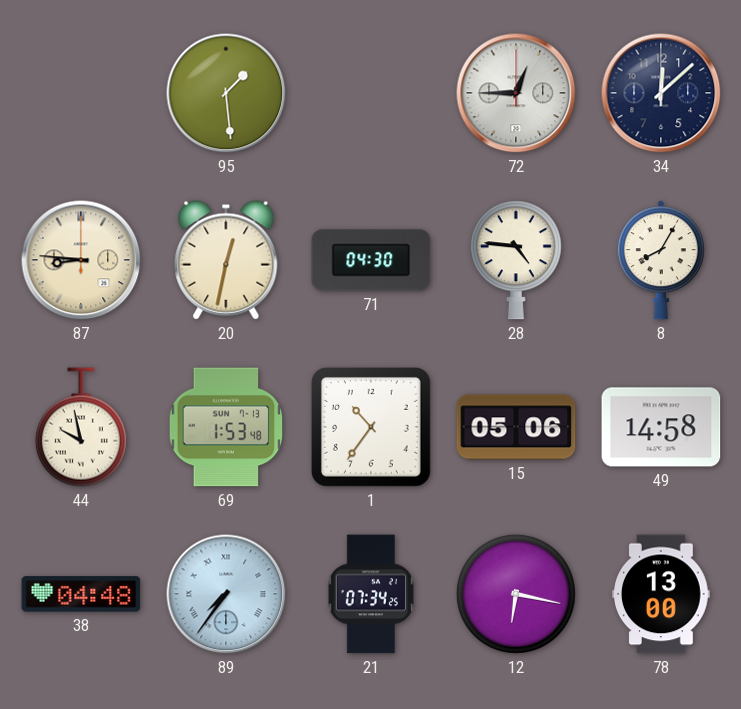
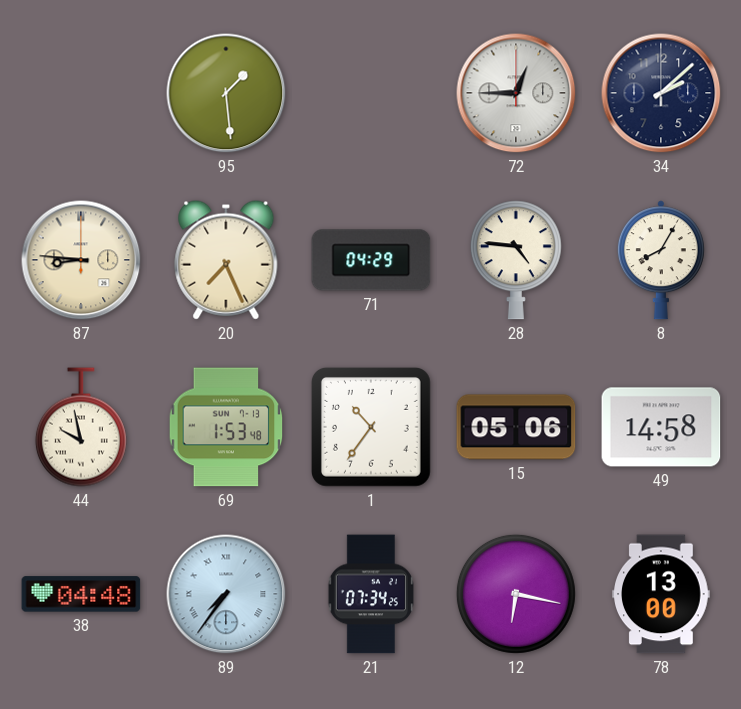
34: 12:08 -> 2:08 (661, 93)
20: 12:32 -> 7:26 (226, 260)
71: 04:30 -> 04:29 (371, 260)
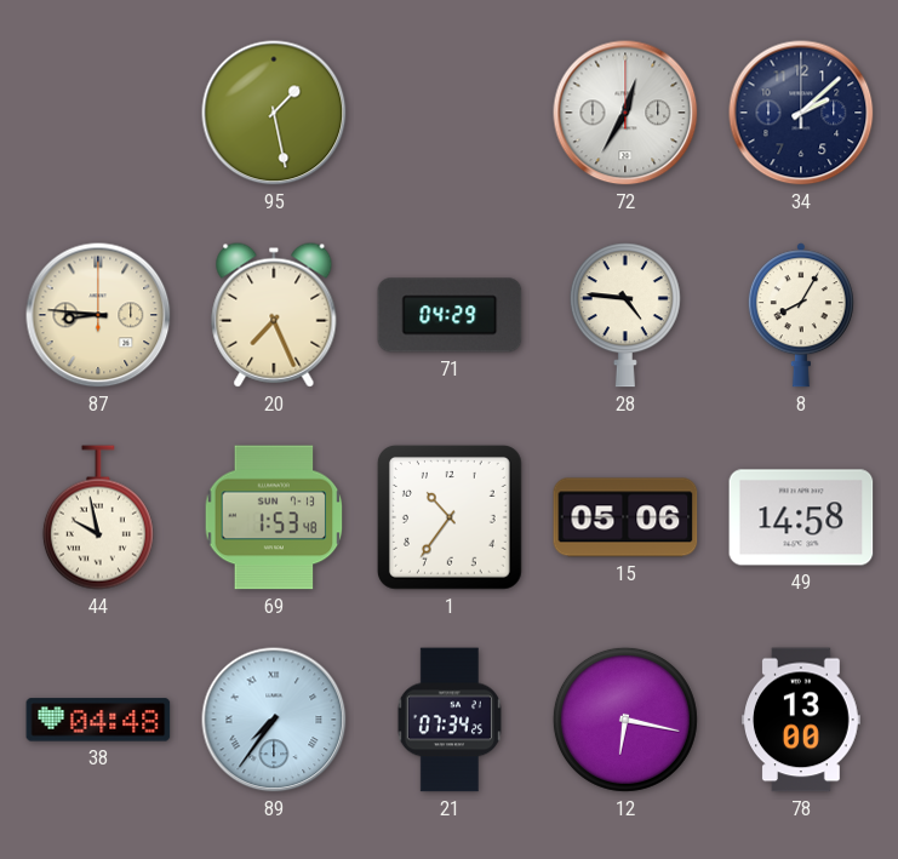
95: 1:29 -> 1:28 (274, 113)
72: 12:45 -> 12:35 (625, 113)
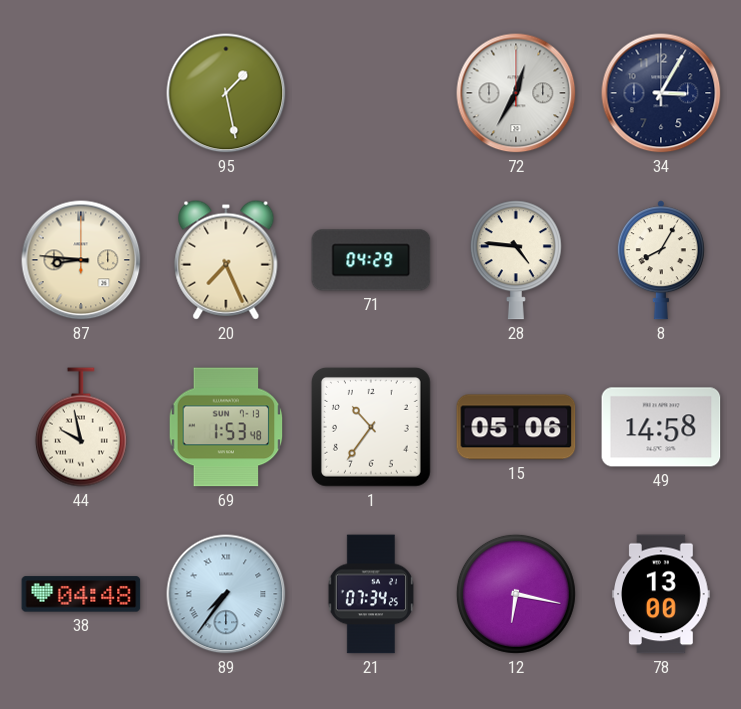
34: 2:08 -> 3:05 (661, 93)
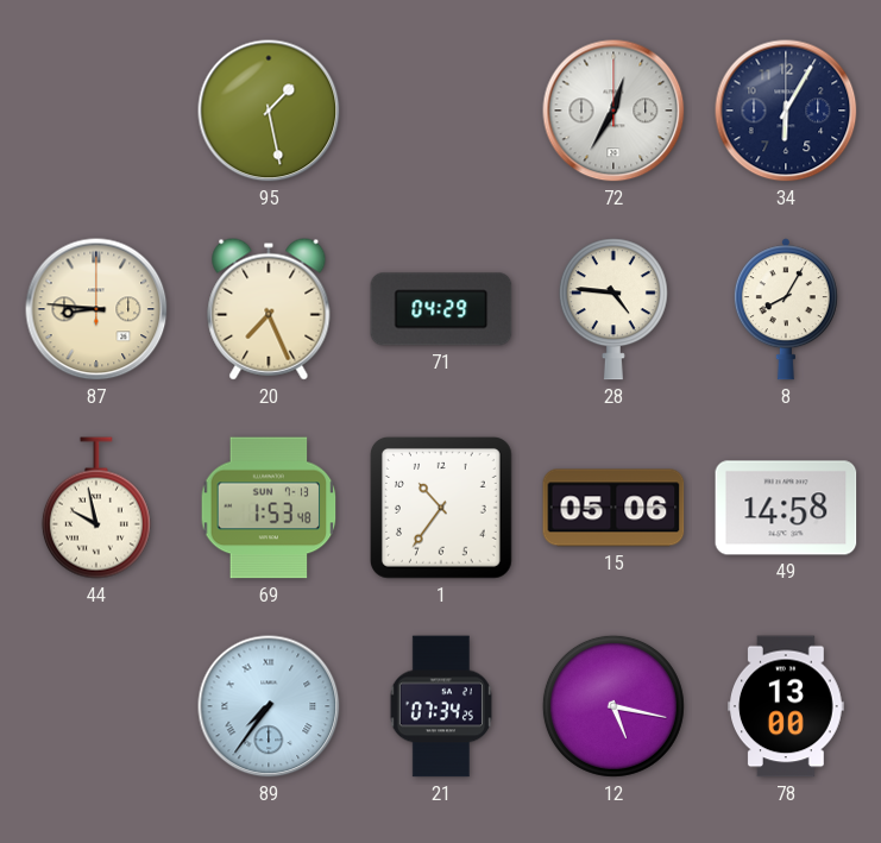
34: 3:05 -> 6:05 (786, 111)
38: 04:48 -> none (81, 594)
12: 6:17 -> 5:17 (613, 706)
